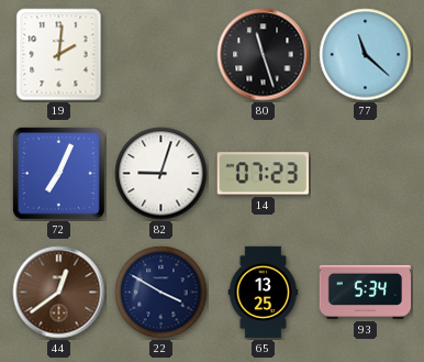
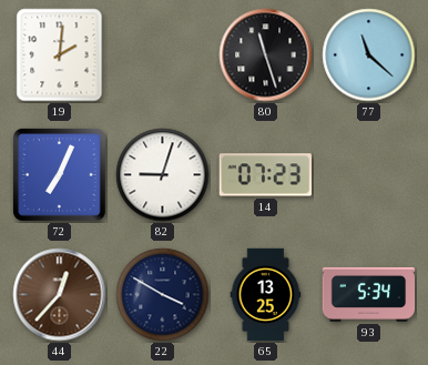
44: 12:39 -> 12:37 (60, 295)
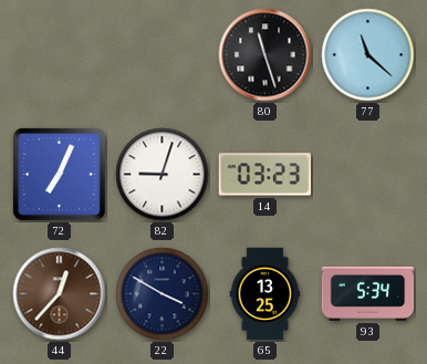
19: 2:01 -> none (60, 55)
14: 07:23 -> 03:23 (264, 175)
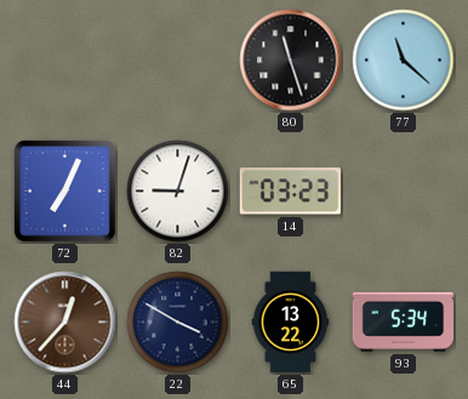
65: 13:25 -> 13:22 (291, 323)
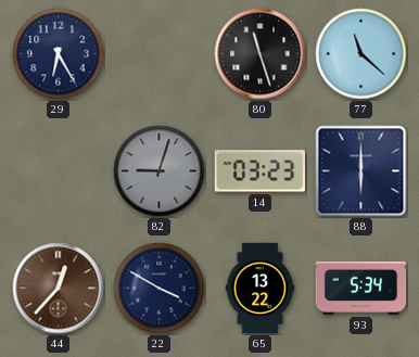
29: none -> 6:25 (59, 54)
72: 7:04 -> none (64, 190)
82 dial: white -> grey (160, 171)
88: none -> 6:00 (361, 171)
